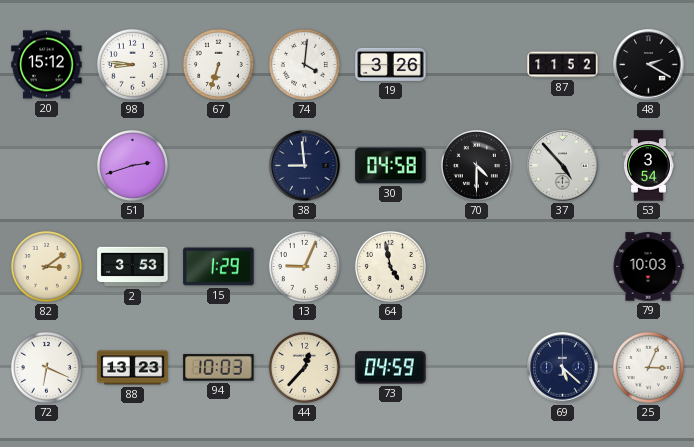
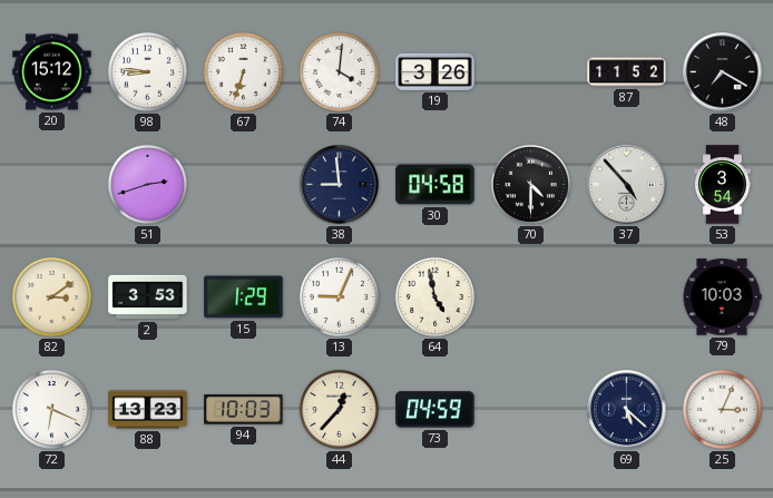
48: 2:20 -> 7:20 (723, 72)
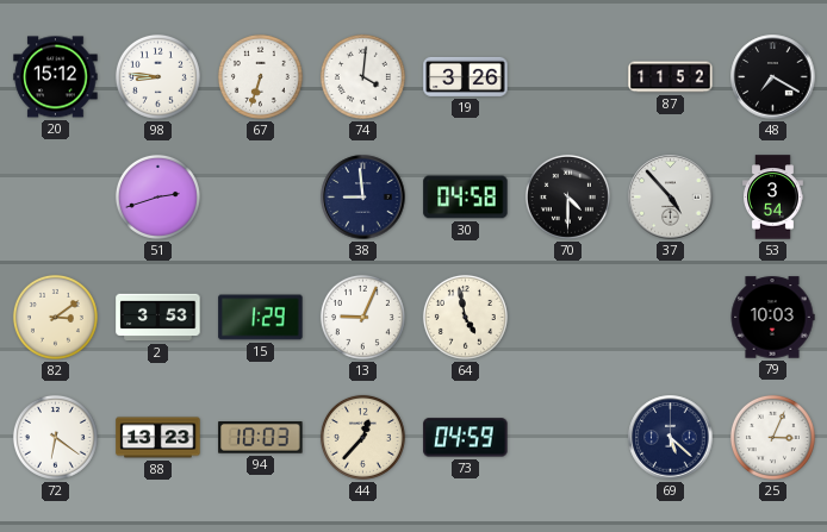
72: 6:19 -> 6:21 (55, 437)
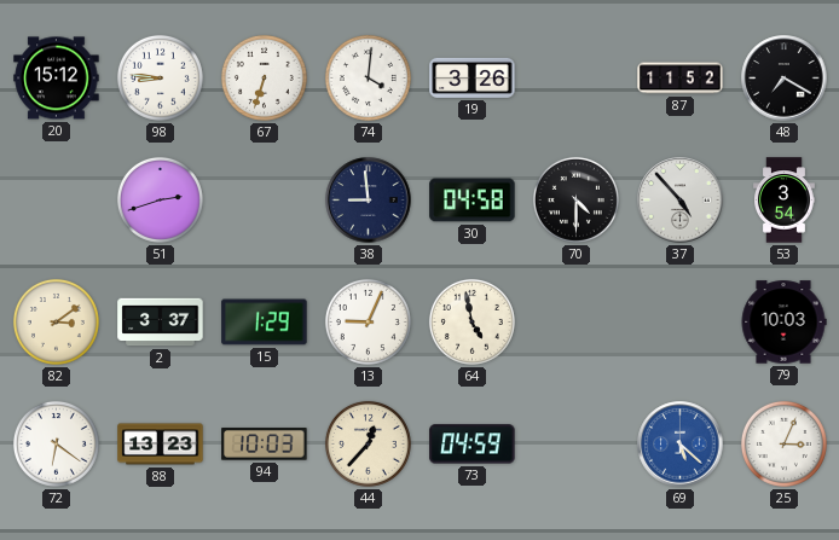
2: 3:53 -> 3:37 (161, 323)
69 dial: navy -> blue (681, 445)
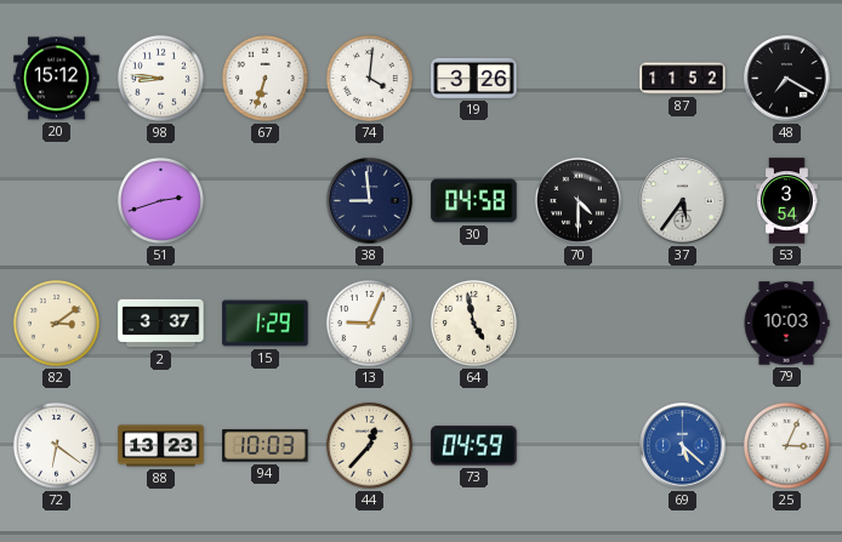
37: 4:53 -> 5:36 (683, 201)
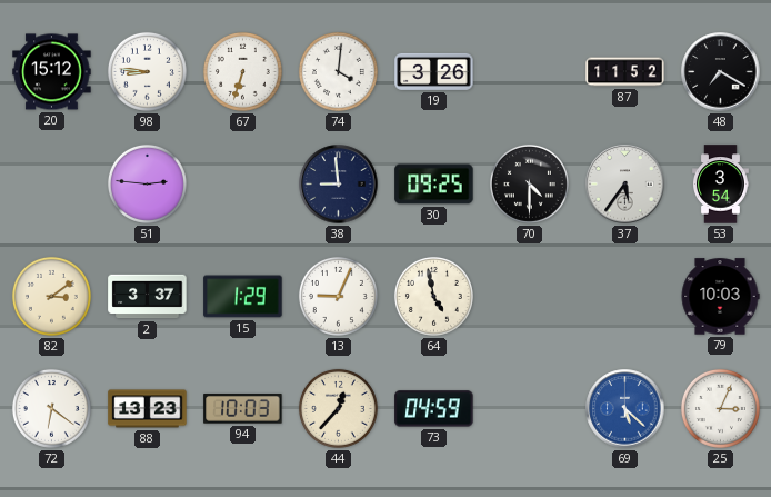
51: 2:42 -> 2:46 (147, 183)
30: 04:58 -> 09:25 (434, 185)
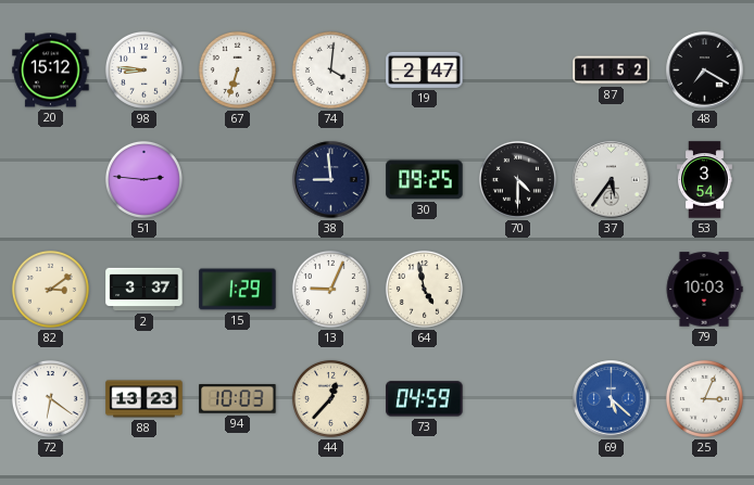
19: 3:26 -> 2:47 (425, 69)
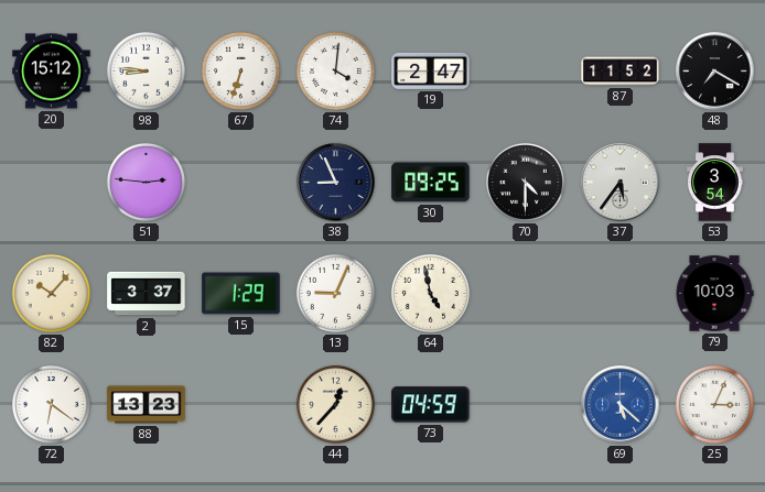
38: 8:59 -> 8:56 (336, 183)
82: 3:09 -> 10:07 (51, 293)
94: 10:03 -> none (238, 399)
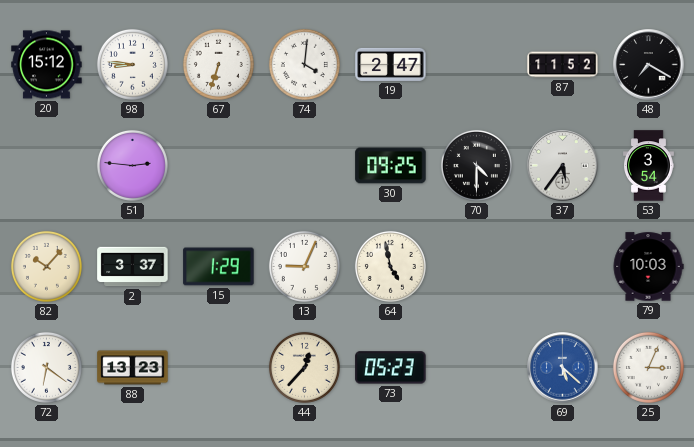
38: 8:56 -> none (336, 183)
73: 04:59 -> 05:23 (391, 368)
